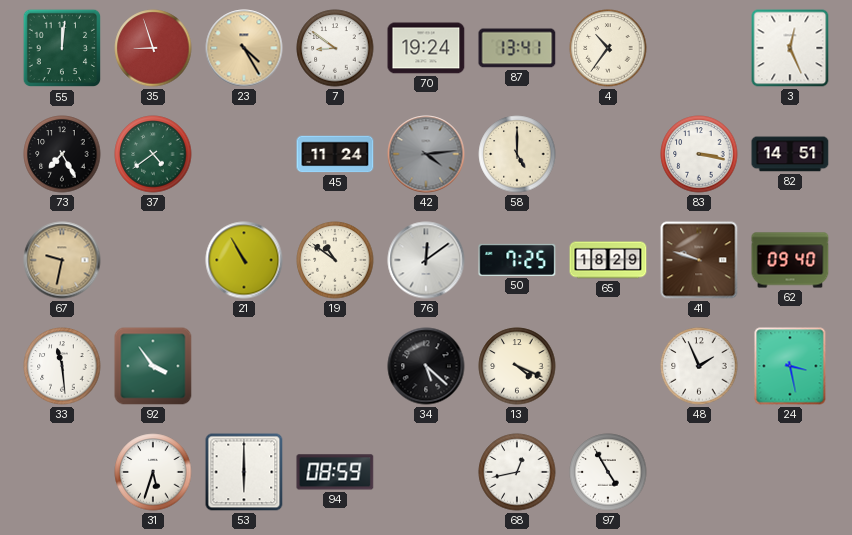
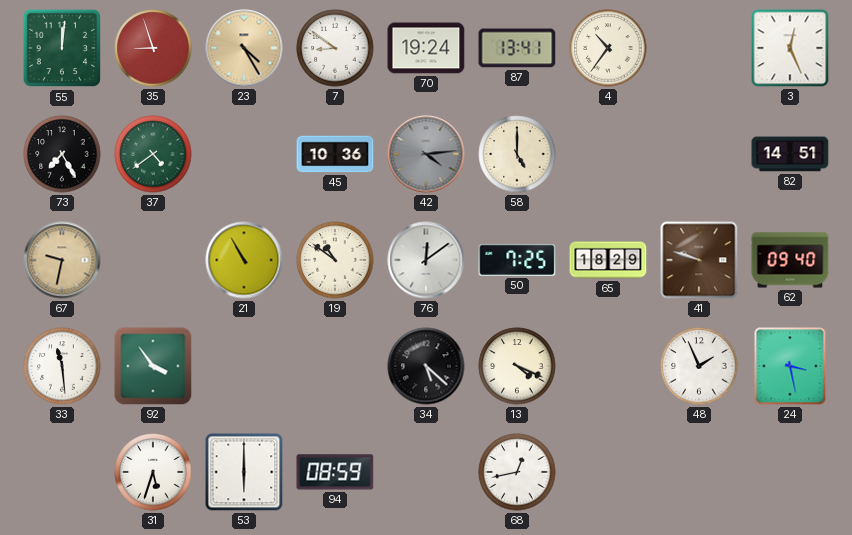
45: 11:24 -> 10:36 (335, 154)
83: 3:17 -> none (699, 154)
97: 4:55 -> none (608, 472)
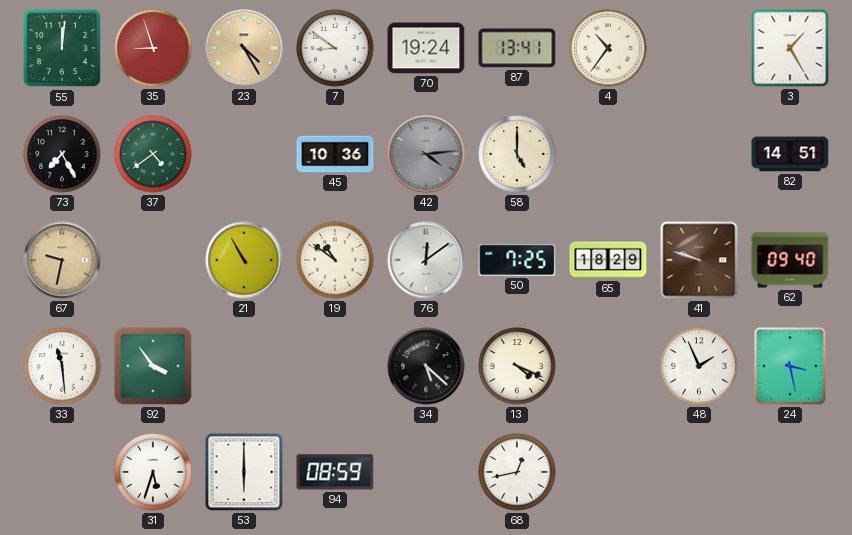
3: 12:26 -> 1:25 (790, 48)
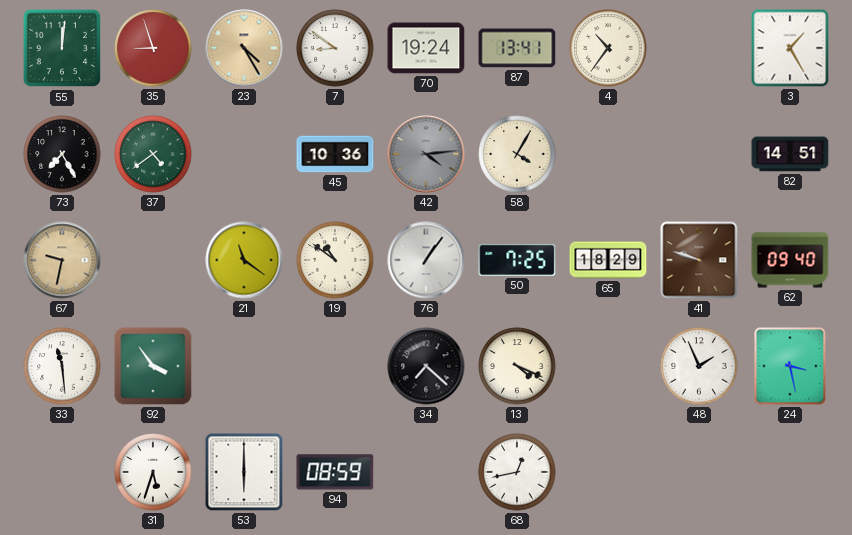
58: 5:00 -> 4:05 (517, 154)
21: 10:55 -> 11:21 (244, 260)
76: 12:09 -> 1:06 (426, 260)
34: 5:22 -> 7:22 (426, 366)
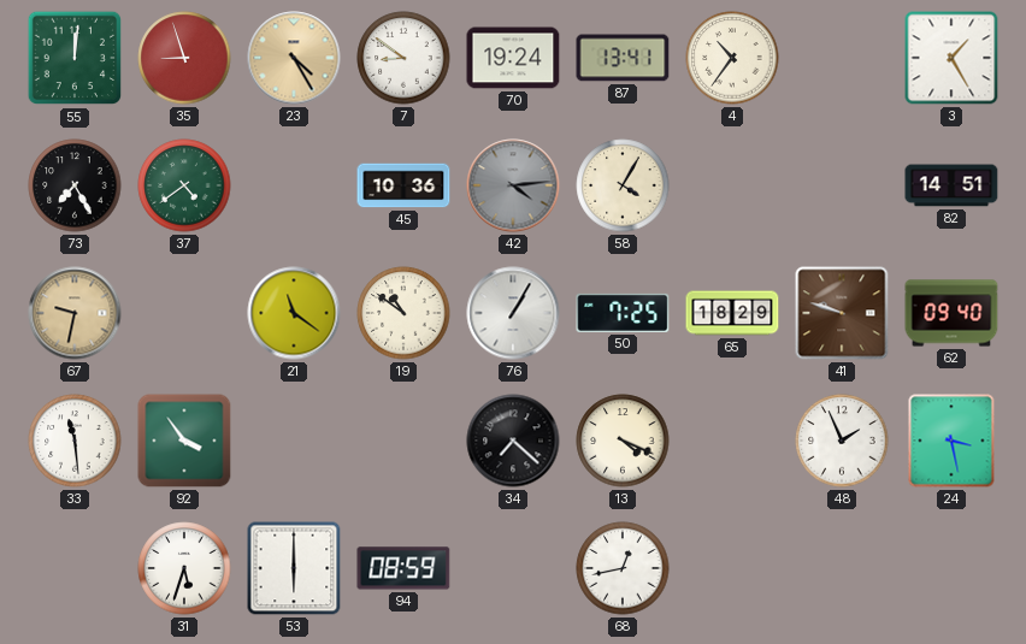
76: 1:06 -> 1:05 (513, 313)
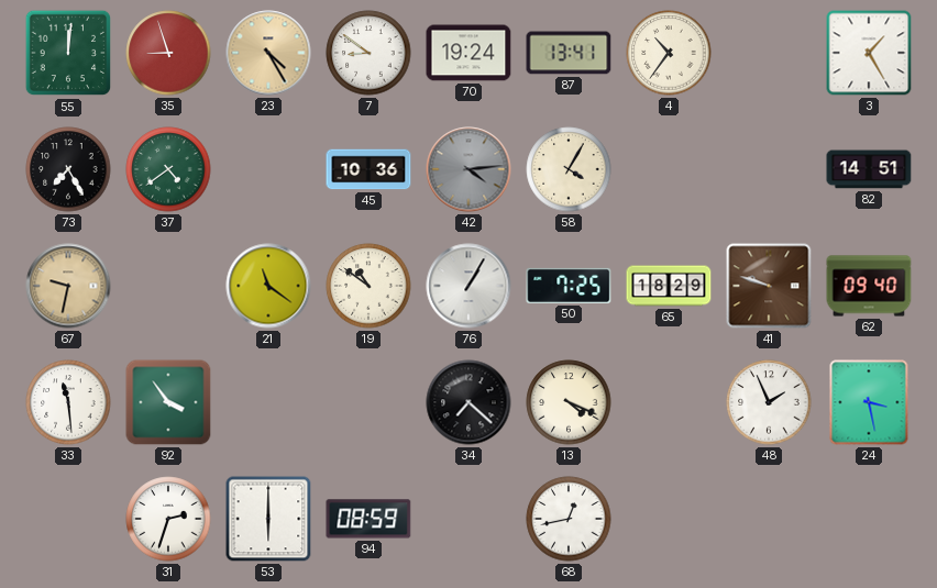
31: 5:33 -> 2:33 (168, 519)
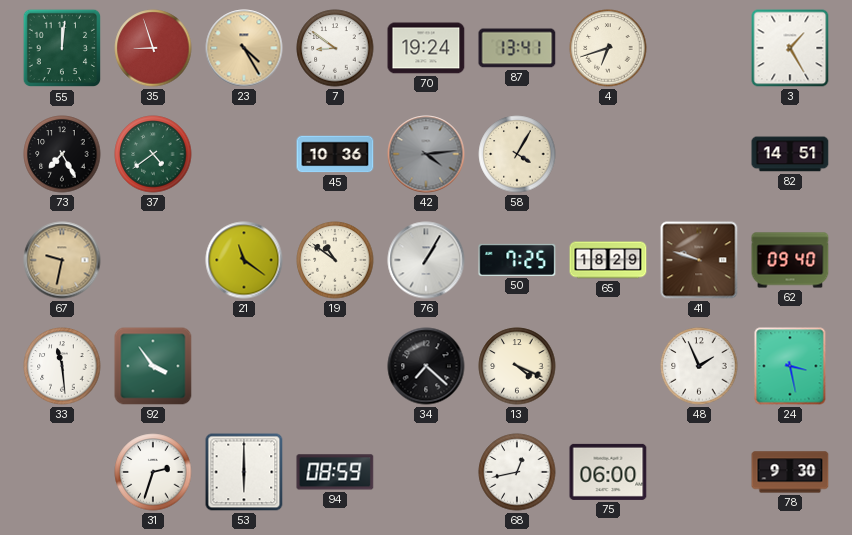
4: 10:36 -> 6:42 (608, 48)
75: none -> 06:00 (608, 472)
78: none -> 9:30 (790, 472)
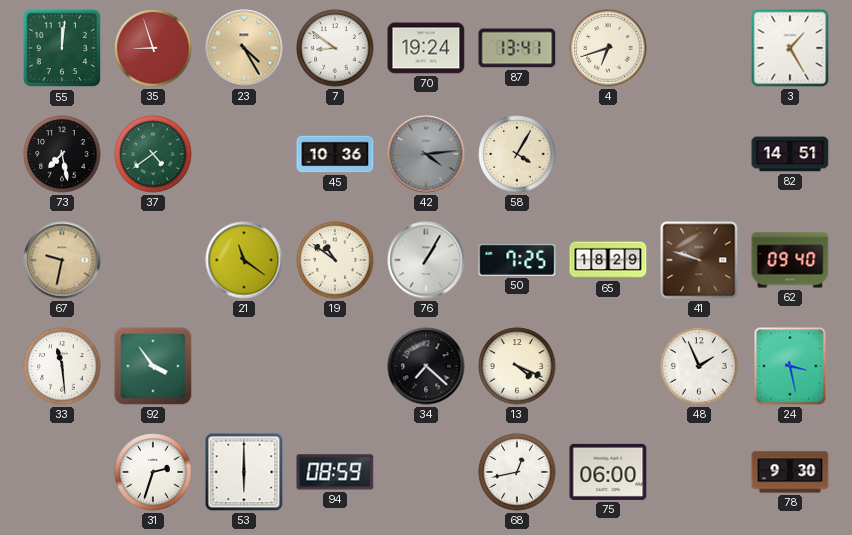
73: 7:25 -> 7:28 (62, 154)
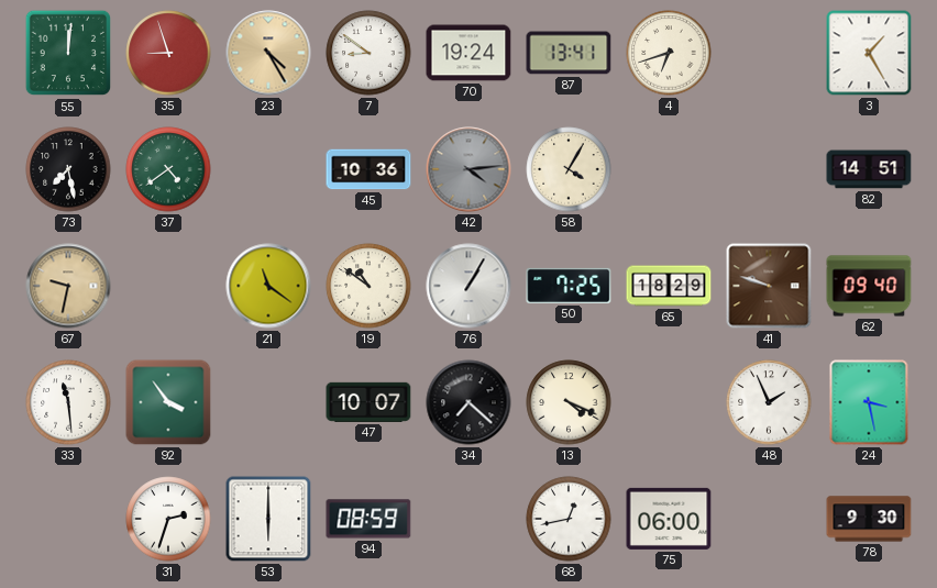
47: none -> 10:07 (368, 402)
